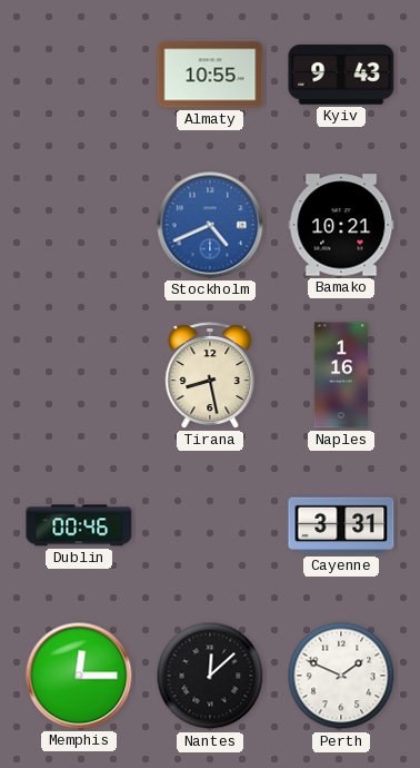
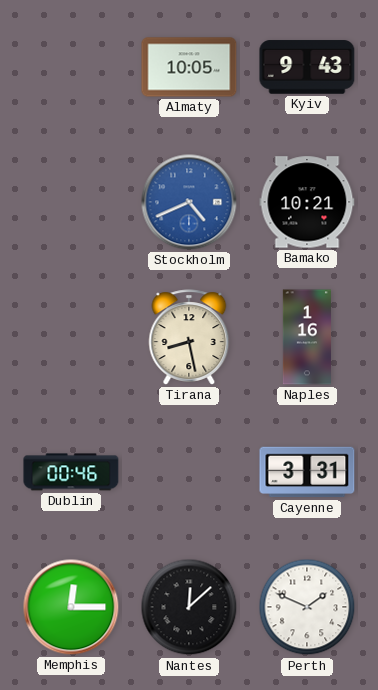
Almaty: 10:55 -> 10:05 (189, 67)
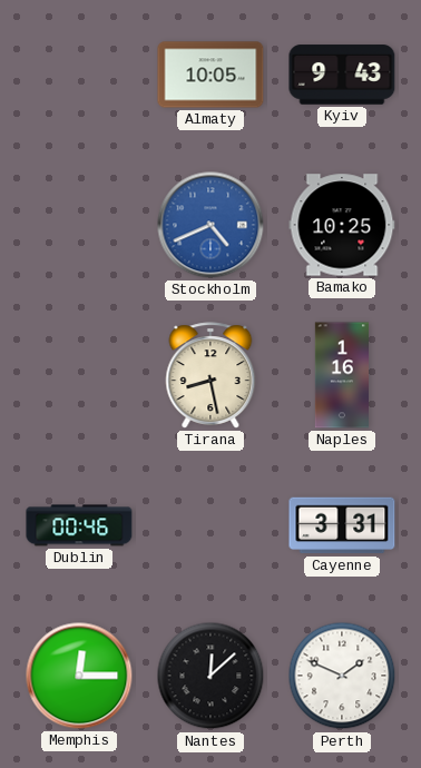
Bamako: 10:21 -> 10:25 (342, 225)
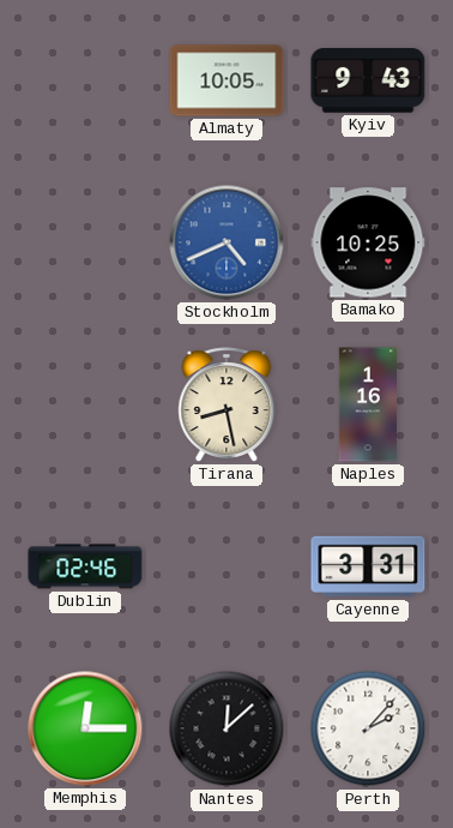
Dublin: 00:46 -> 02:46 (85, 566)
Perth: 1:49 -> 2:07 (368, 728)
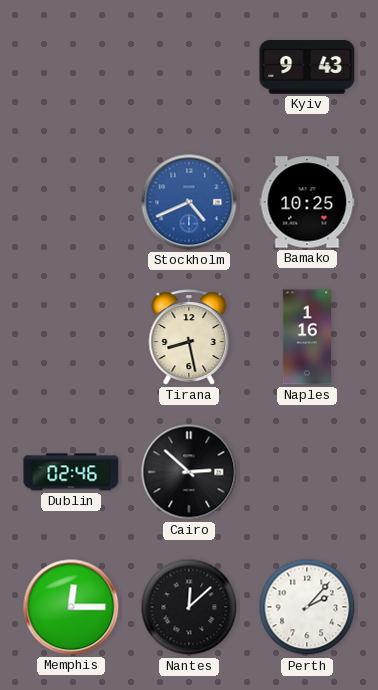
Almaty: 10:05 -> none (226, 80)
Cairo: none -> 2:52 (189, 472)
Cayenne: 3:31 -> none (368, 566)
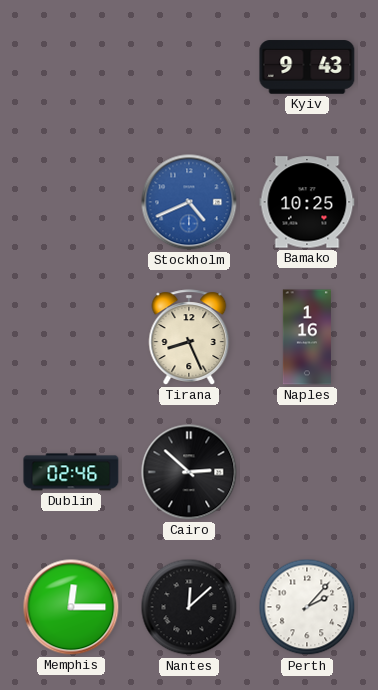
Tirana: 8:28 -> 8:26 (189, 337)
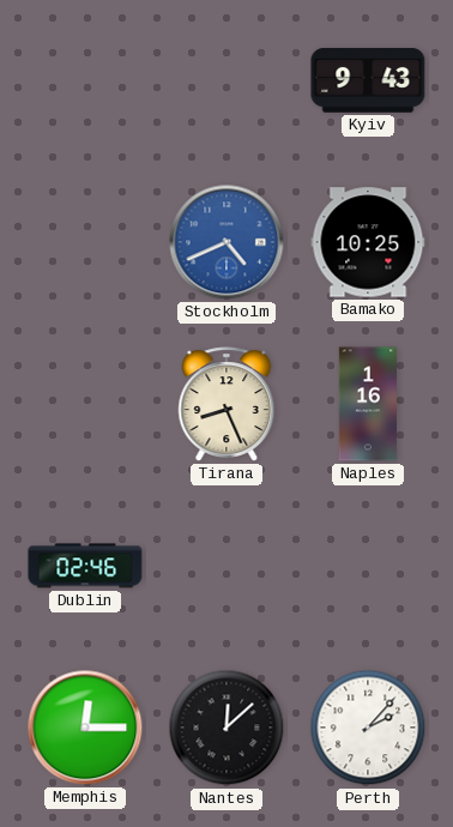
Cairo: 2:52 -> none (189, 472)
